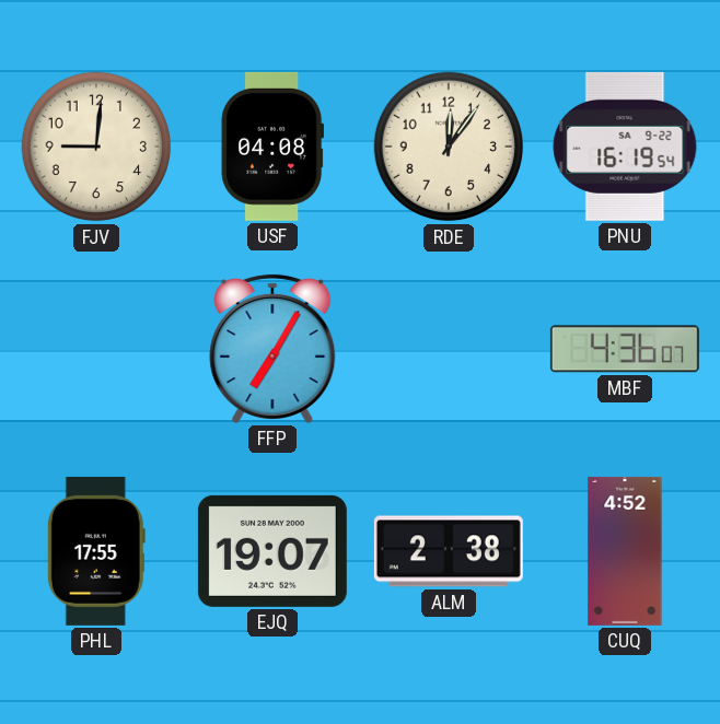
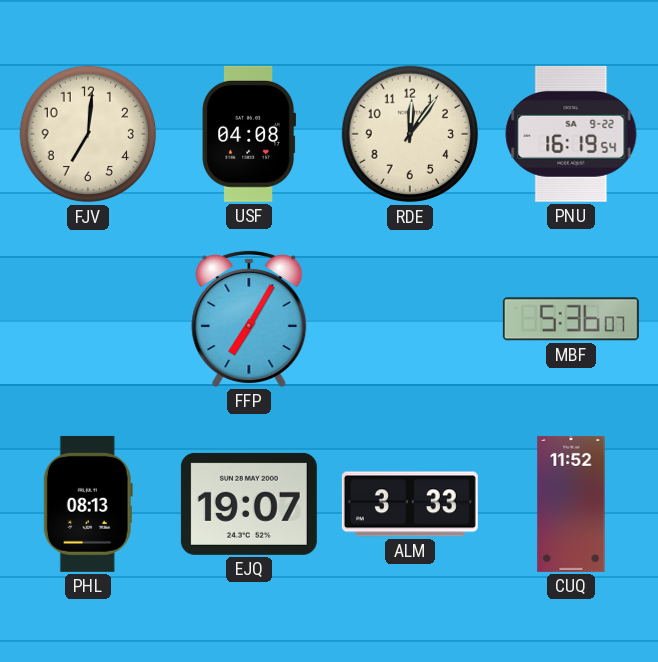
FJV: 9:01 -> 7:01 (88, 134)
MBF: 4:36 -> 5:36 (571, 319)
PHL: 17:55 -> 08:13 (88, 504)
ALM: 2:38 -> 3:33 (410, 504)
CUQ: 4:52 -> 11:52 (571, 504)
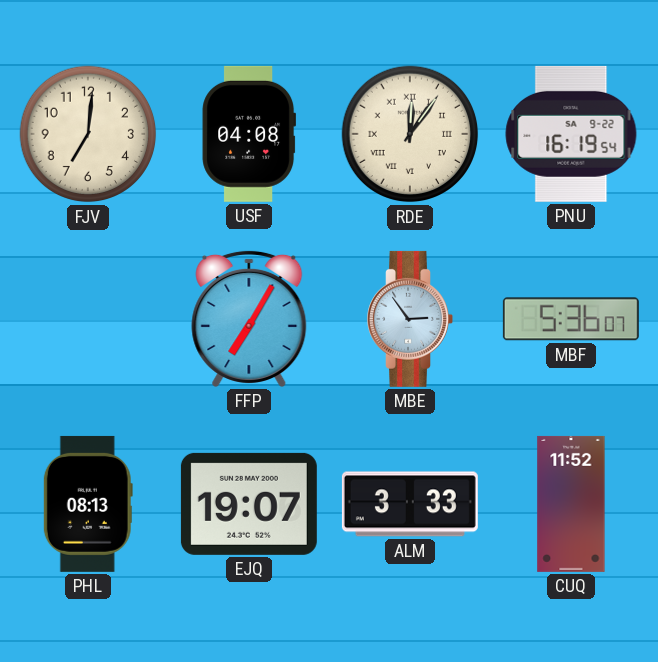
RDE numerals: Arabic -> Roman (410, 134)
MBE: none -> 2:54 (410, 319)
